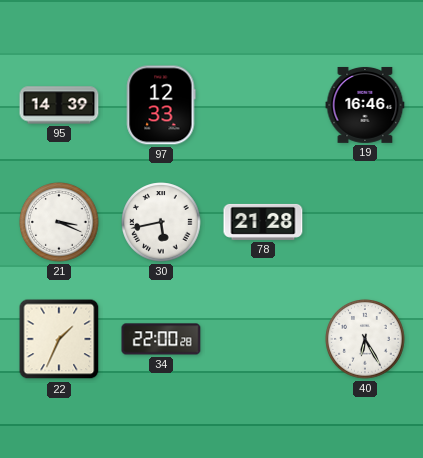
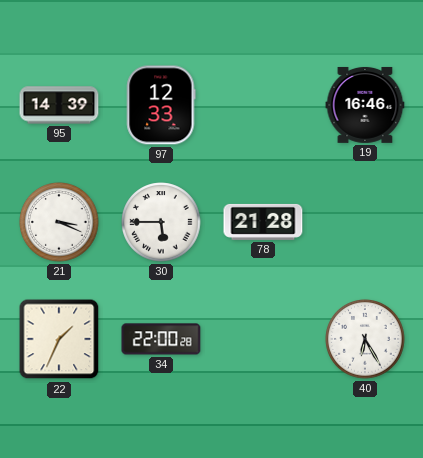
30: 5:43 -> 5:45 (161, 222)
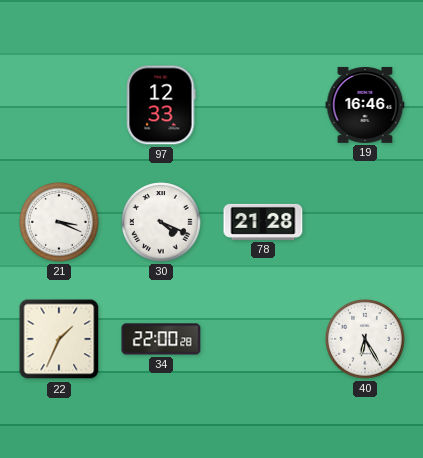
95: 14:39 -> none (59, 105)
30: 5:45 -> 4:19 (161, 222)
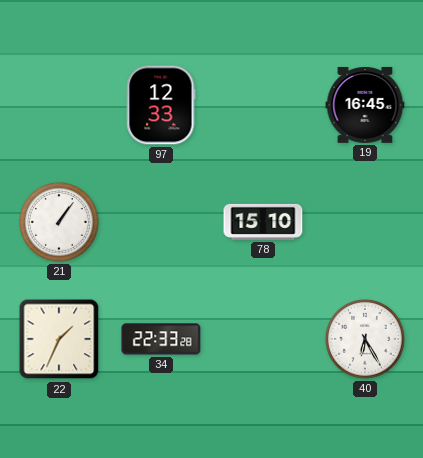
19: 16:46 -> 16:45 (365, 105)
21: 3:19 -> 1:06 (59, 222)
30: 4:19 -> none (161, 222)
78: 21:28 -> 15:10 (263, 222)
34: 22:00 -> 22:33 (161, 339)
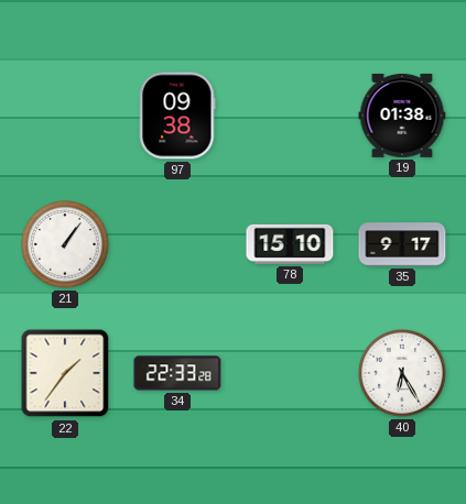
97: 12:33 -> 09:38 (177, 116)
19: 16:45 -> 01:38 (402, 116)
35: none -> 9:17 (402, 244)
22: 1:34 -> 1:36 (65, 373)
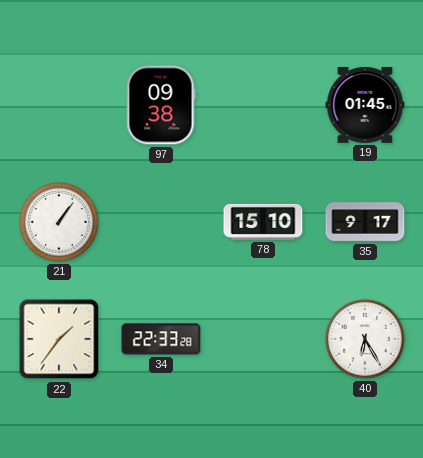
19: 01:38 -> 01:45 (365, 105)
